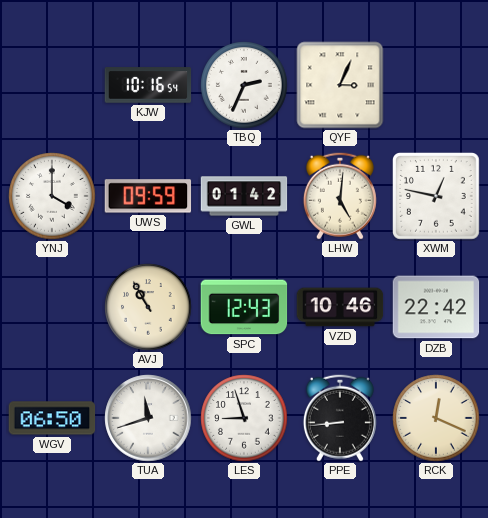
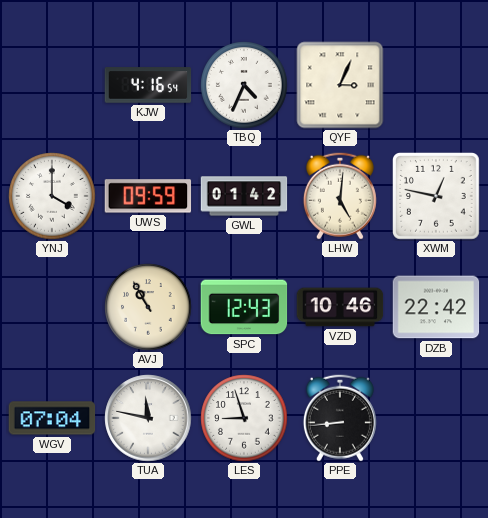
KJW: 10:16 -> 4:16 (148, 85)
TBQ: 2:34 -> 4:34 (244, 85)
WGV: 06:50 -> 07:04 (52, 418)
TUA: 11:42 -> 11:47 (148, 418)
RCK: 12:19 -> none (436, 418)
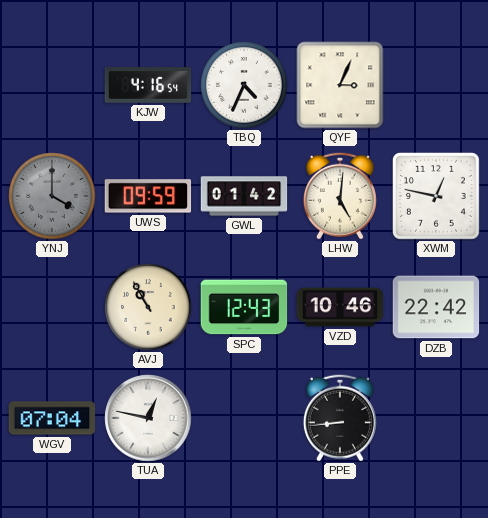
YNJ dial: white -> grey (52, 196)
TUA: 11:47 -> 12:47 (148, 418)
LES: 8:57 -> none (244, 418)
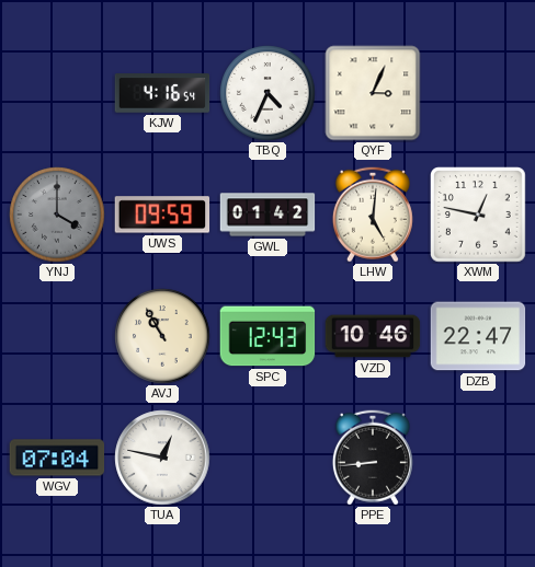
DZB: 22:42 -> 22:47 (478, 336)
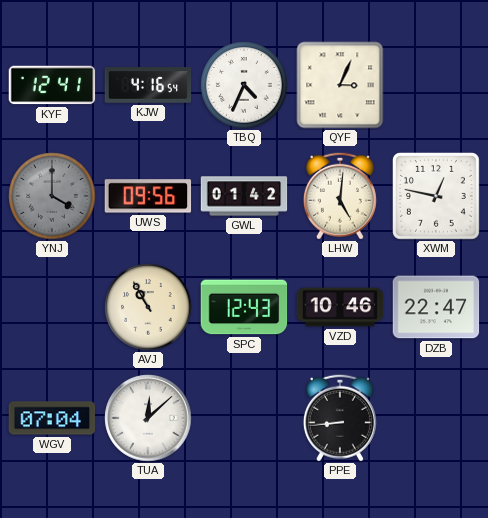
KYF: none -> 12:41 (52, 85)
UWS: 09:59 -> 09:56 (148, 196)
TUA: 12:47 -> 12:08 (148, 418)
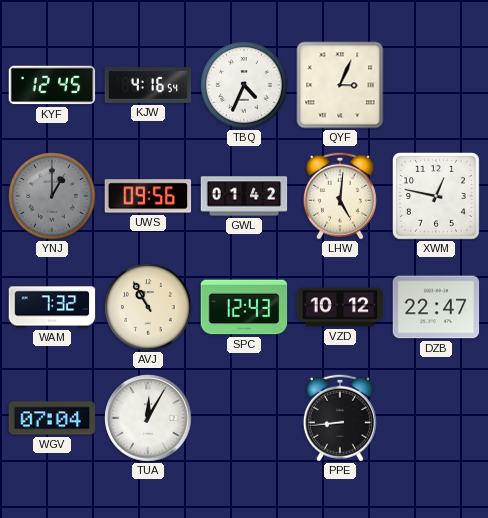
KYF: 12:41 -> 12:45 (52, 85)
YNJ: 4:00 -> 1:00 (52, 196)
WAM: none -> 7:32 (52, 307)
VZD: 10:46 -> 10:12 (340, 307)
TUA: 12:08 -> 12:05 (148, 418)
